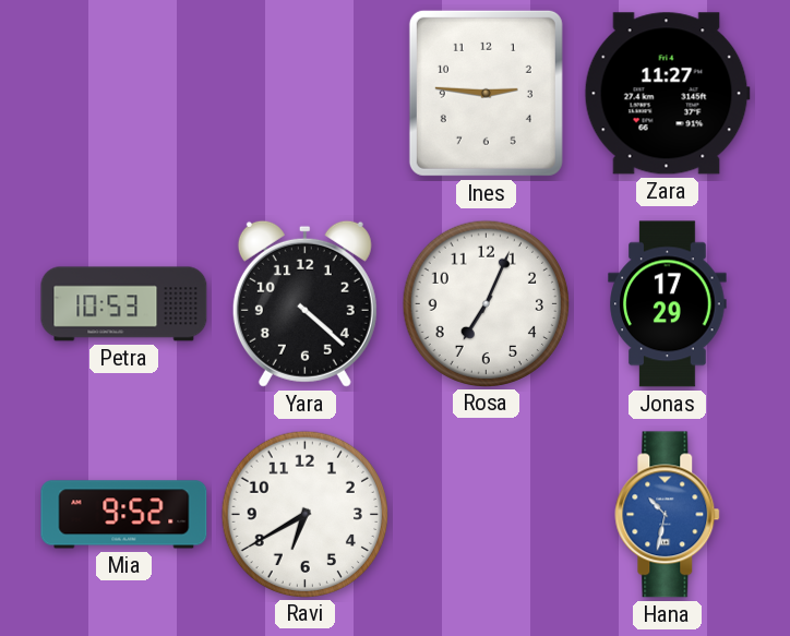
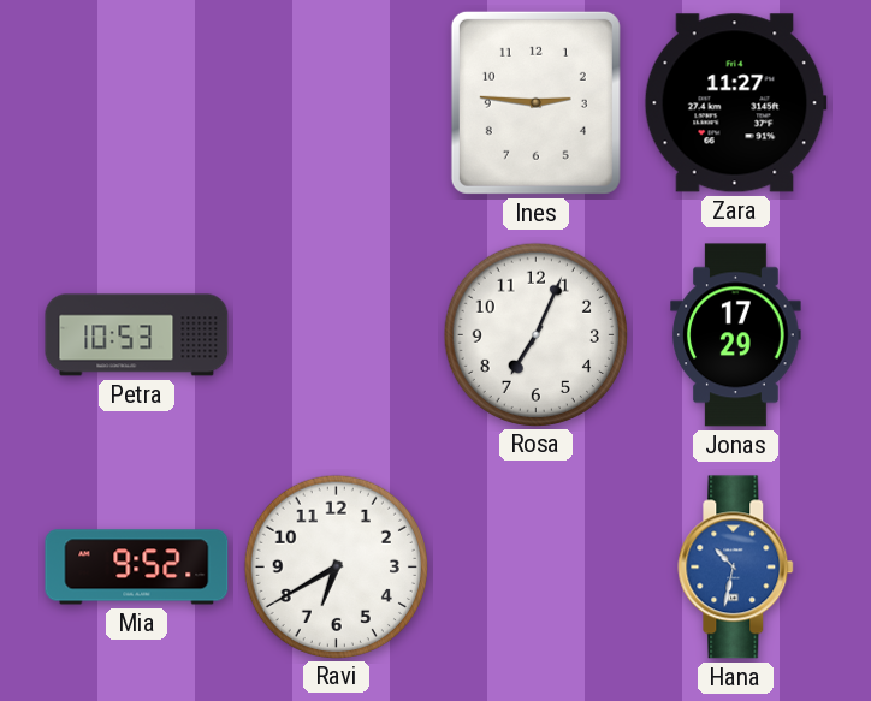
Yara: 4:22 -> none (304, 303)
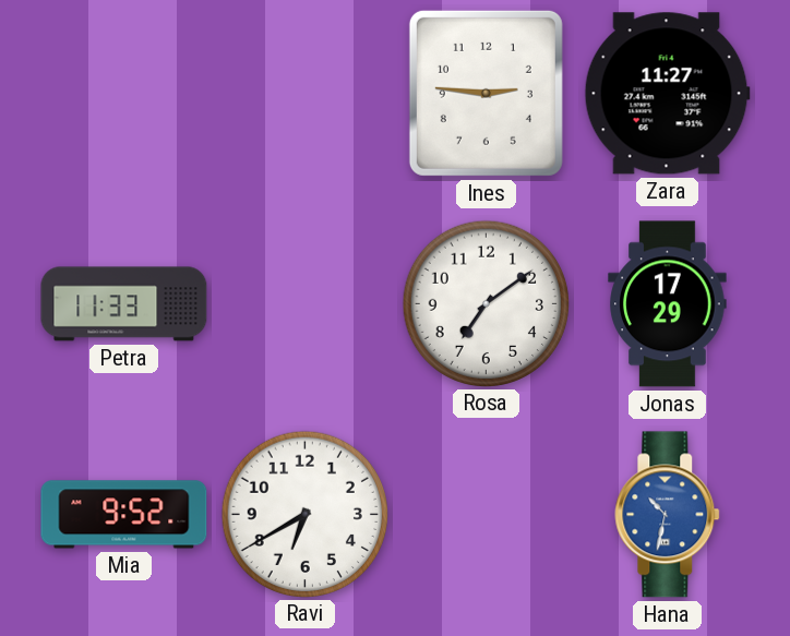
Petra: 10:53 -> 11:33 (124, 304)
Rosa: 7:04 -> 7:09 (486, 303)
